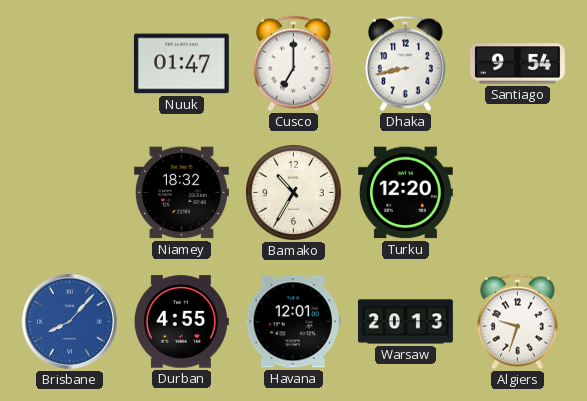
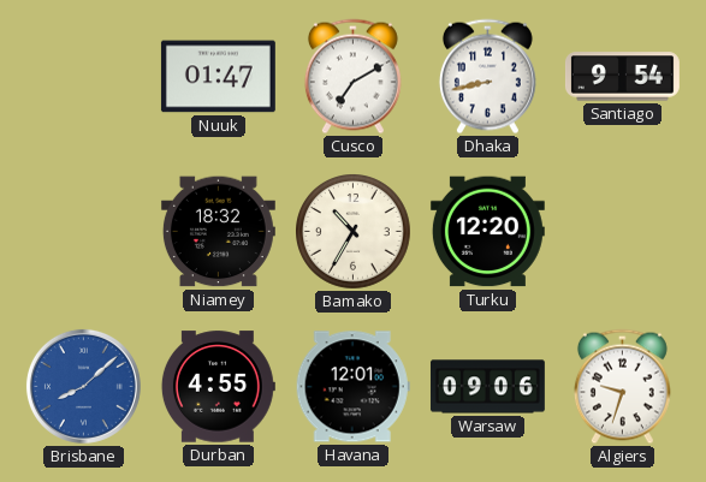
Cusco: 7:00 -> 7:10 (352, 77)
Brisbane: 8:07 -> 8:08 (83, 386)
Warsaw: 20:13 -> 09:06 (487, 387)
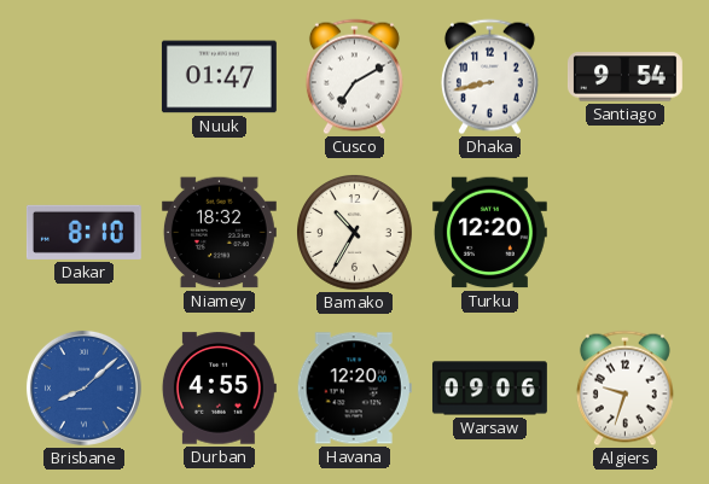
Dakar: none -> 8:10 (83, 232)
Havana: 12:01 -> 12:20 (354, 389)
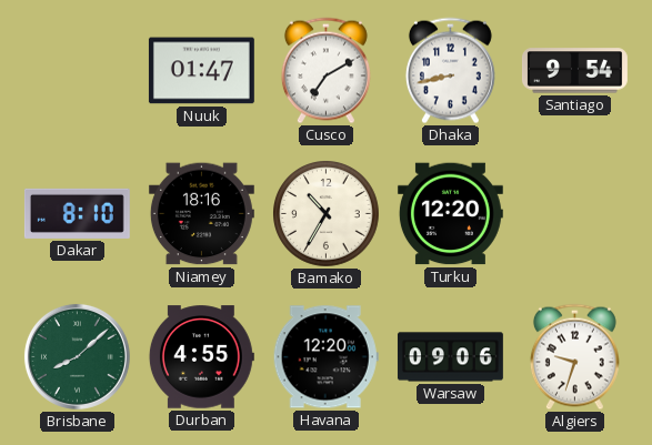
Niamey: 18:32 -> 18:16 (201, 214)
Brisbane dial: blue -> green (77, 356)
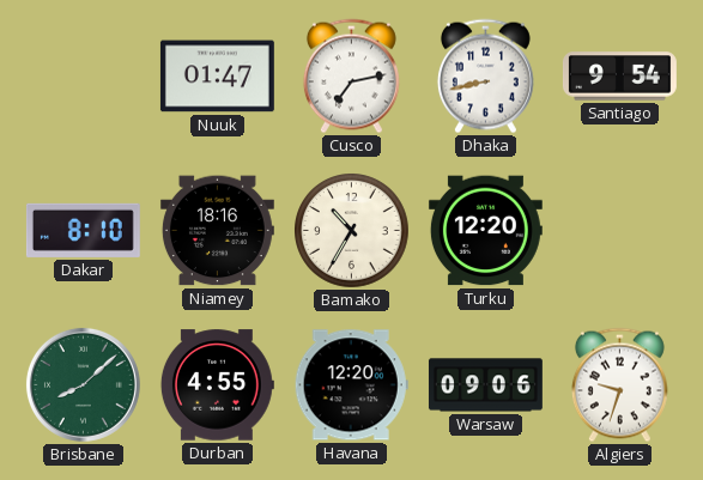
Cusco: 7:10 -> 7:13 (351, 77)
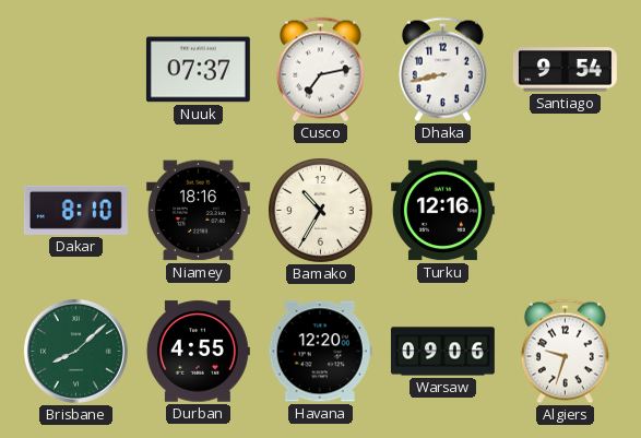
Nuuk: 01:47 -> 07:37 (198, 70)
Turku: 12:20 -> 12:16 (442, 211)
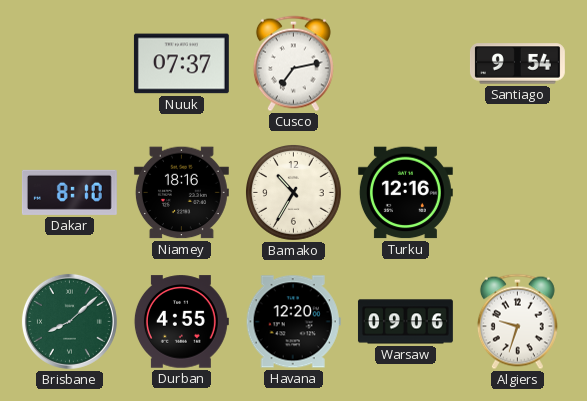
Dhaka: 8:43 -> none (442, 70)
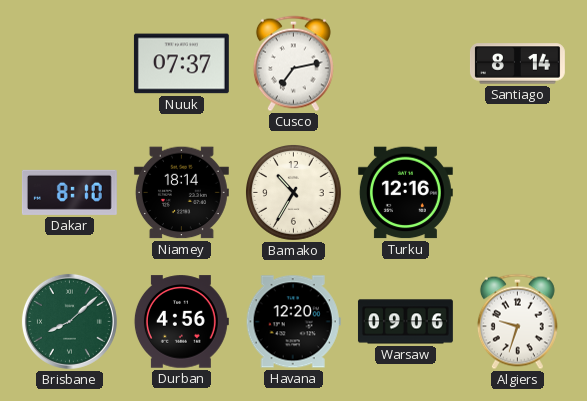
Santiago: 9:54 -> 8:14 (517, 64)
Niamey: 18:16 -> 18:14 (181, 193)
Durban: 4:55 -> 4:56 (181, 322)
